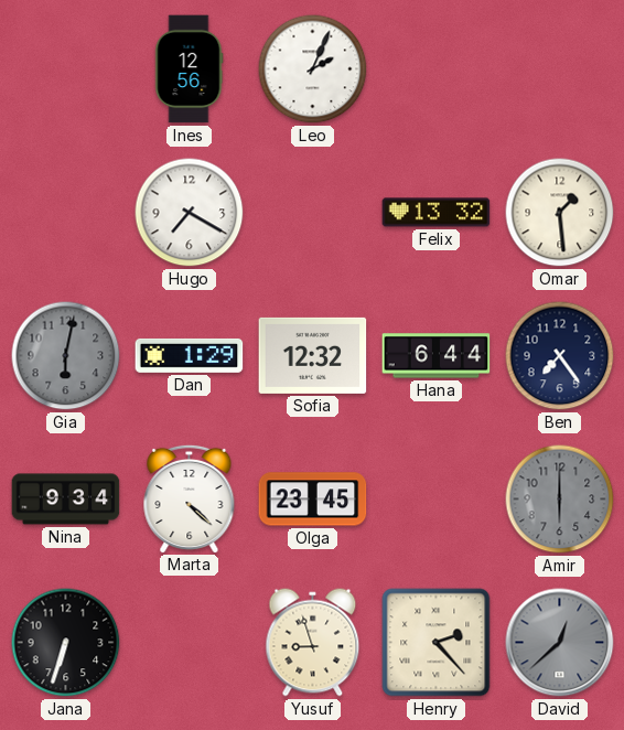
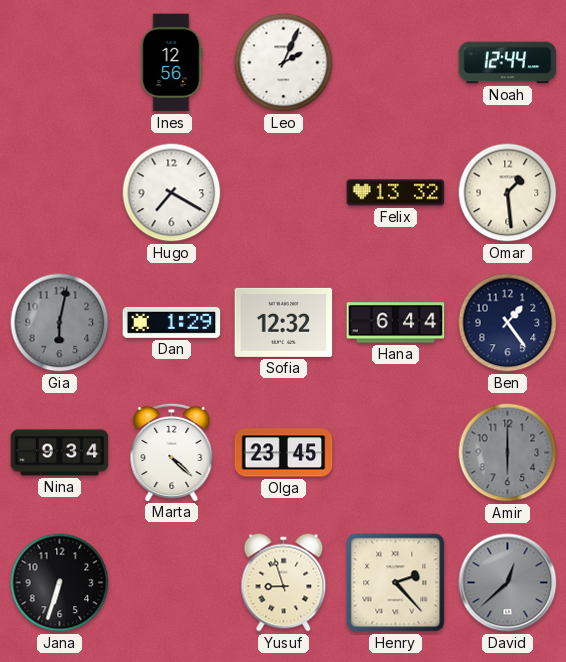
Noah: none -> 12:44 (508, 63)
Ben: 7:24 -> 1:24 (508, 323)
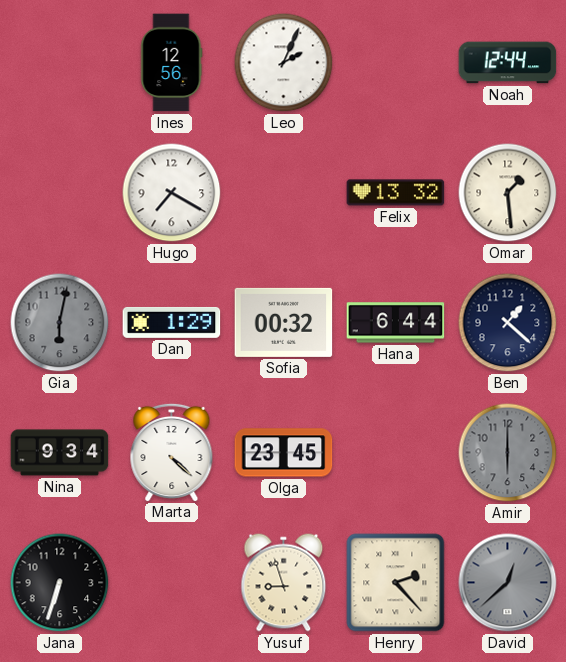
Sofia: 12:32 -> 00:32 (284, 322)
Ben: 1:24 -> 1:22 (508, 323)
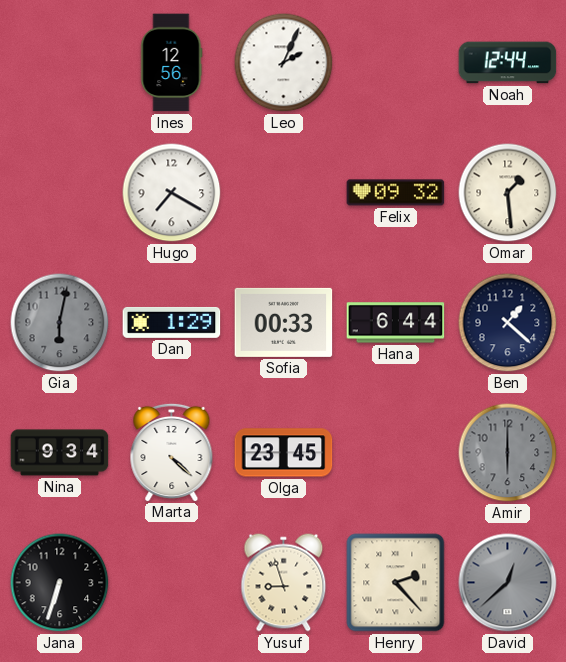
Felix: 13:32 -> 09:32 (396, 193)
Sofia: 00:32 -> 00:33 (284, 322)
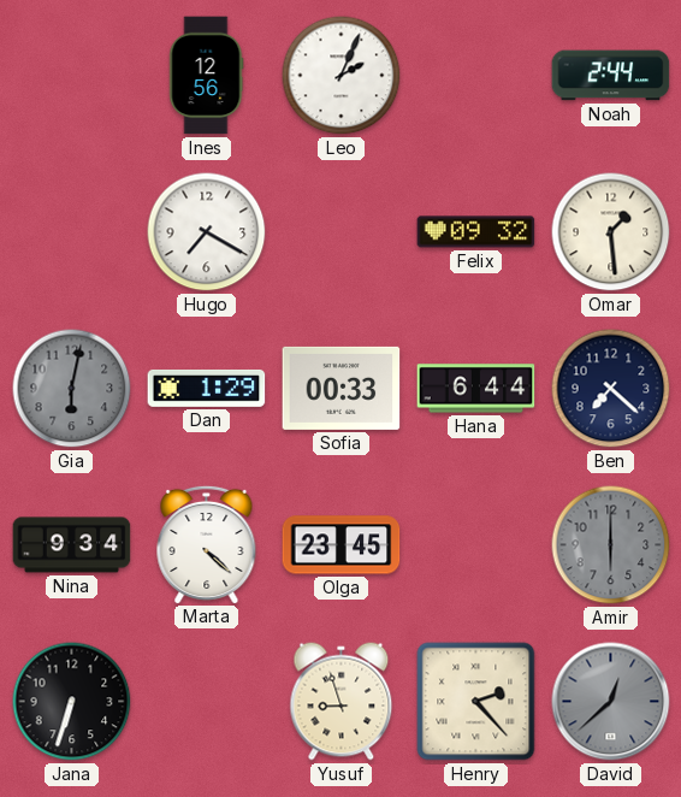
Noah: 12:44 -> 2:44 (611, 76)
Ben: 1:22 -> 7:22 (611, 389)
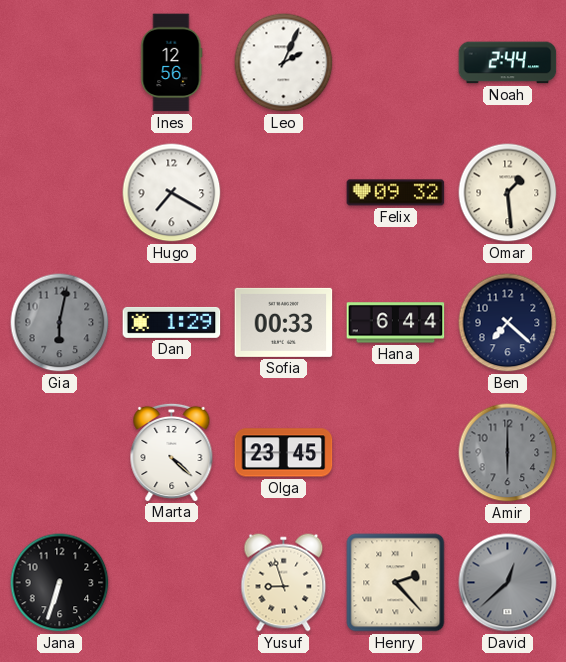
Nina: 9:34 -> none (72, 545)
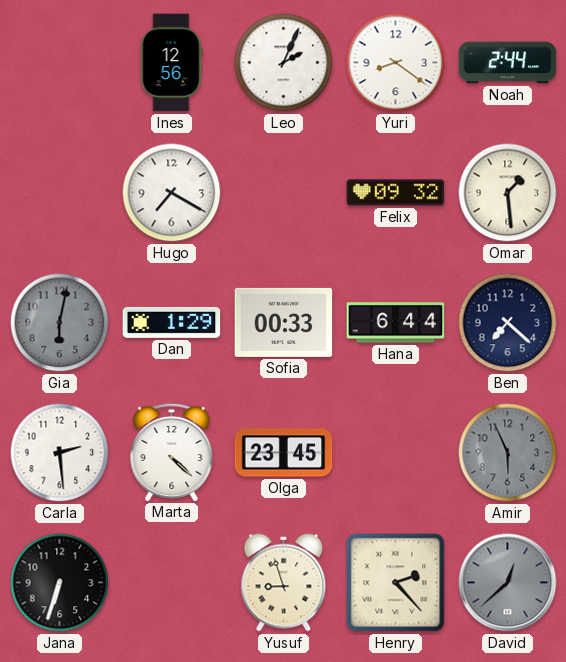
Yuri: none -> 8:21 (396, 63)
Carla: none -> 2:29 (60, 453)
Amir: 6:00 -> 5:56 (508, 453)
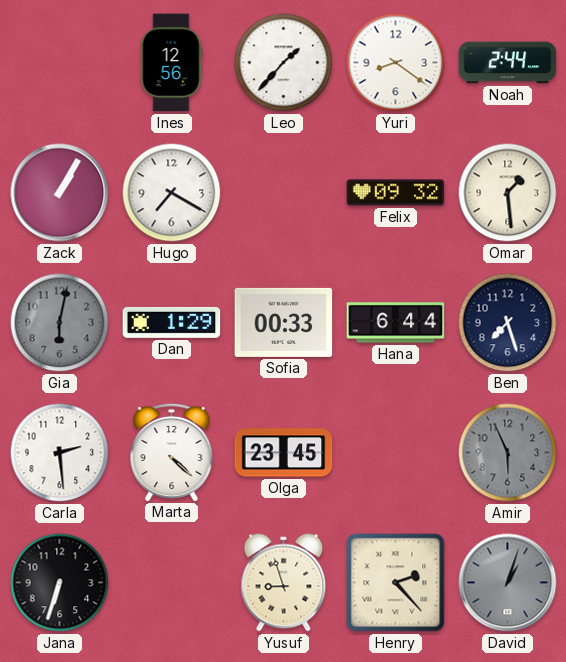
Leo: 2:04 -> 1:37 (284, 63)
Zack: none -> 1:05 (60, 193)
Ben: 7:22 -> 7:27 (508, 323)
David: 12:38 -> 1:03 (508, 583)
